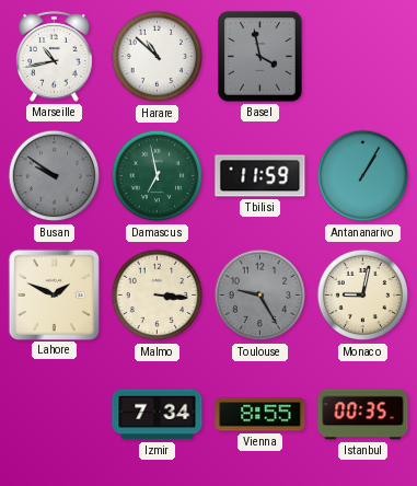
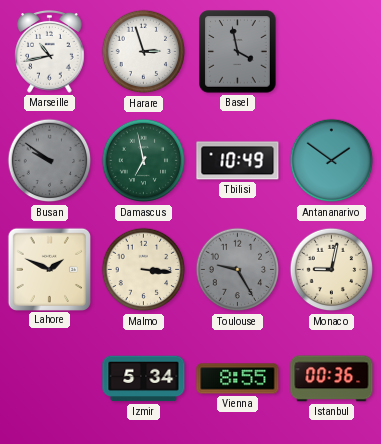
Harare: 10:52 -> 2:57 (144, 52)
Tbilisi: 11:59 -> 10:49 (238, 161)
Antananarivo: 1:05 -> 1:51 (332, 161)
Izmir: 7:34 -> 5:34 (144, 379)
Istanbul: 00:35 -> 00:36 (332, 379)
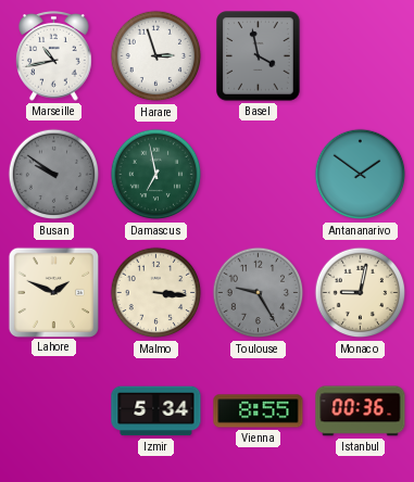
Tbilisi: 10:49 -> none (238, 161)
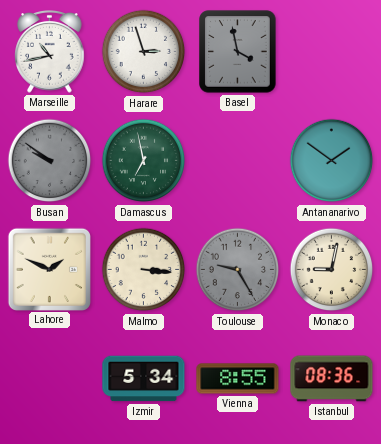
Istanbul: 00:36 -> 08:36 (332, 379)
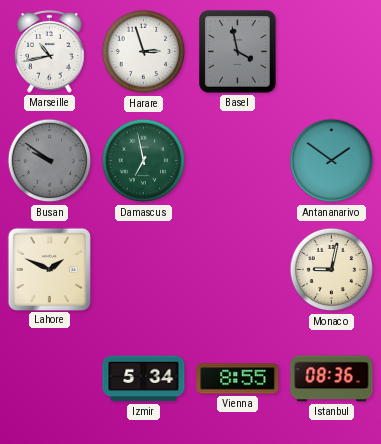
Malmo: 3:16 -> none (144, 270)
Toulouse: 9:25 -> none (238, 270)
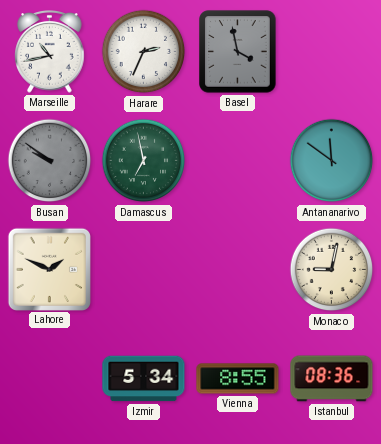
Harare: 2:57 -> 2:34 (144, 52)
Antananarivo: 1:51 -> 11:51 (332, 161)
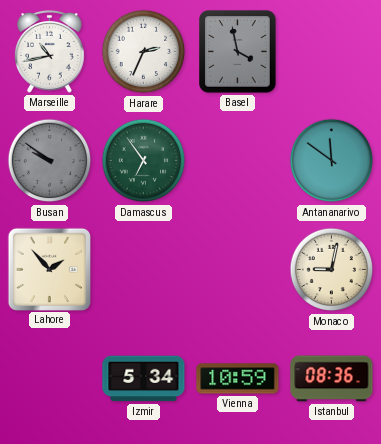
Damascus: 6:58 -> 6:54 (144, 161)
Lahore: 1:49 -> 1:53 (49, 269)
Vienna: 8:55 -> 10:59 (238, 379)
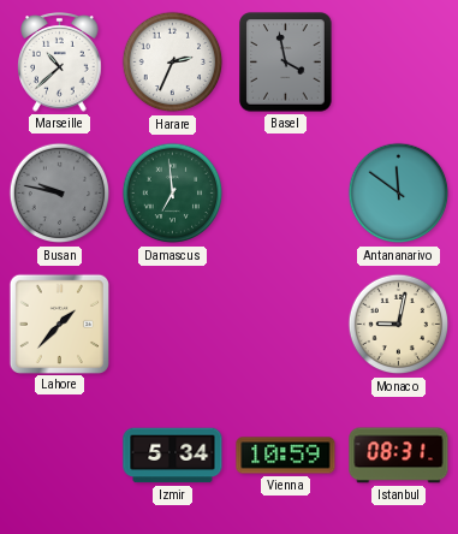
Marseille: 10:43 -> 10:38 (60, 63)
Busan: 9:51 -> 9:47 (60, 194)
Damascus: 6:54 -> 6:59 (173, 194)
Lahore: 1:53 -> 1:37 (59, 324)
Istanbul: 08:36 -> 08:31 (399, 456)
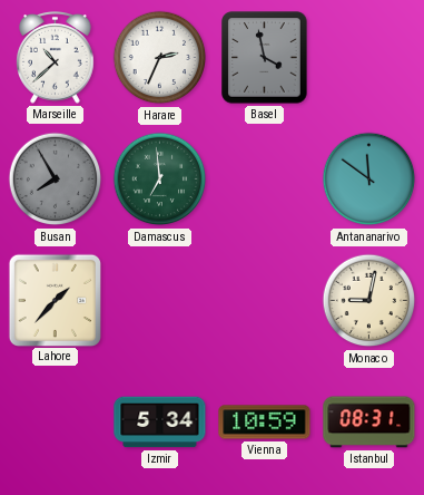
Busan: 9:47 -> 7:55 (56, 179)
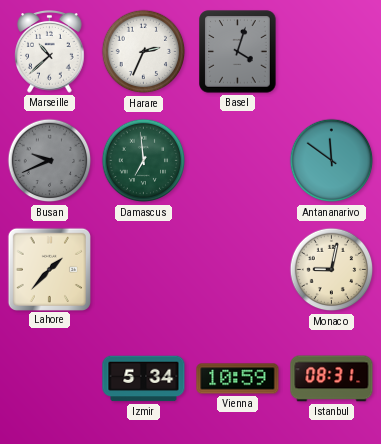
Basel: 3:58 -> 4:03 (238, 52)
Busan: 7:55 -> 9:41 (50, 161)
